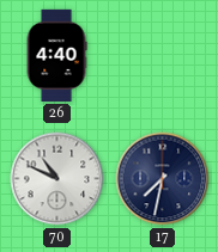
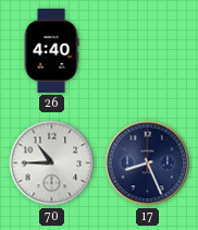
70: 10:49 -> 10:45 (52, 164)
17: 7:32 -> 8:26 (148, 164)
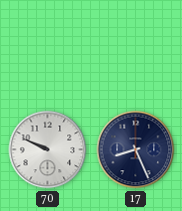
26: 4:40 -> none (51, 50)
70: 10:45 -> 9:49 (48, 150)
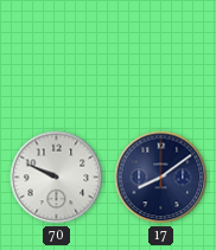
17: 8:26 -> 8:09 (161, 178)
